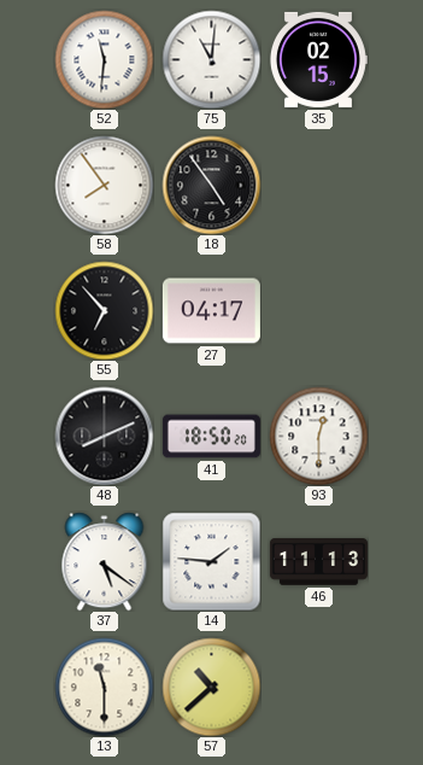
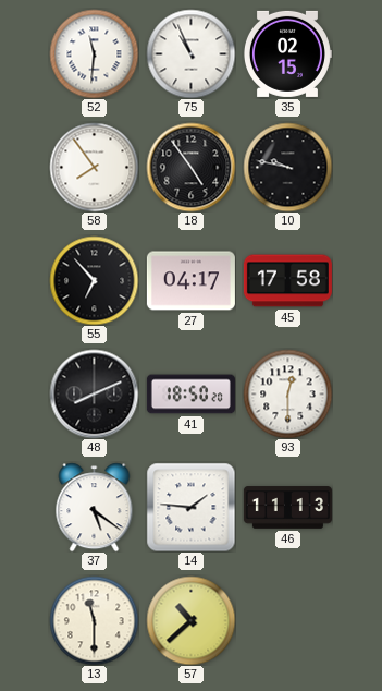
75: 11:01 -> 10:56 (190, 53)
10: none -> 9:47 (287, 167)
45: none -> 17:58 (287, 281)
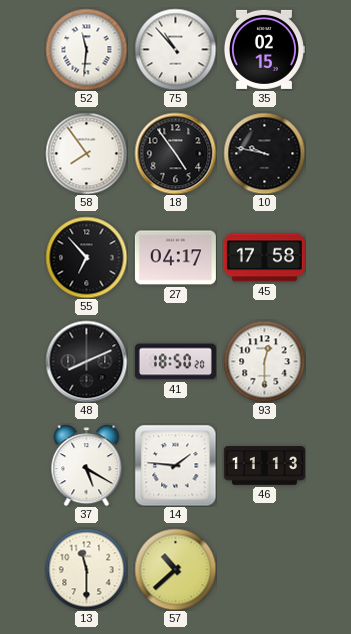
75: 10:56 -> 10:53 (175, 49)
37: 5:21 -> 5:20 (87, 465)
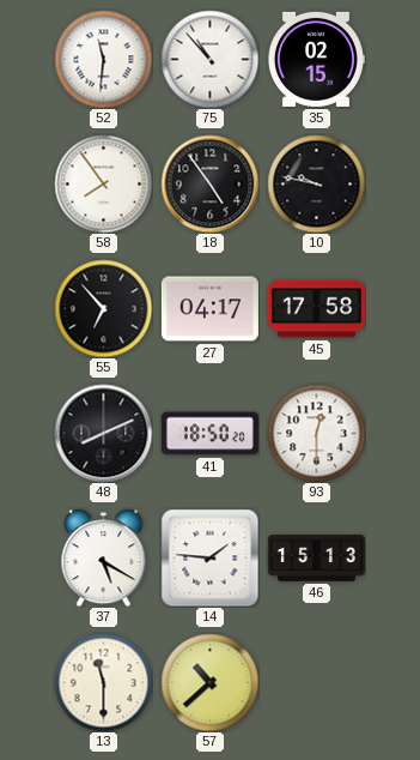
46: 11:13 -> 15:13 (316, 559)
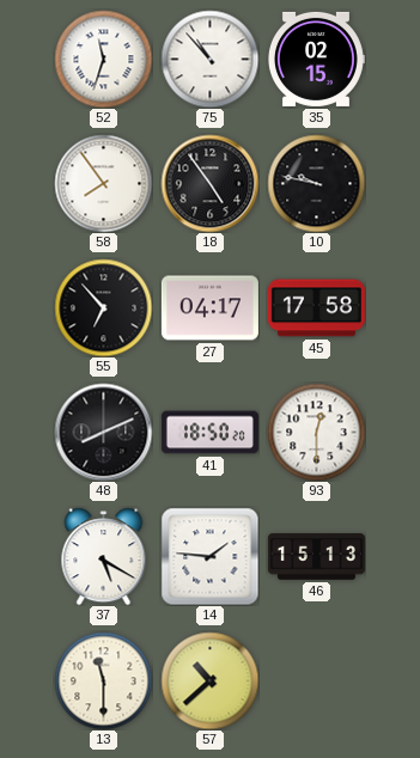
52: 11:31 -> 11:33 (103, 59)
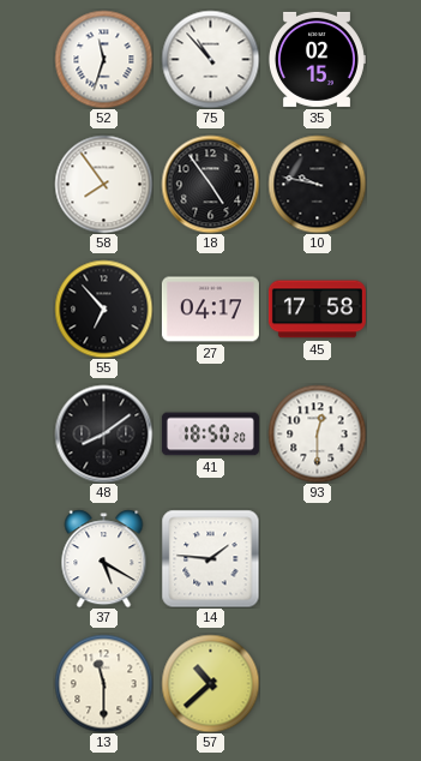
48: 8:11 -> 8:09 (103, 433)
46: 15:13 -> none (316, 557)
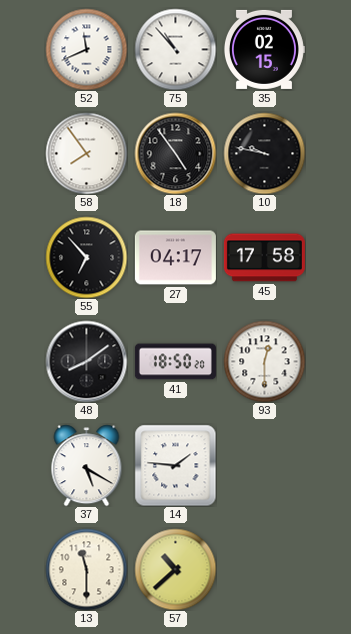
52: 11:33 -> 11:41 (86, 49)
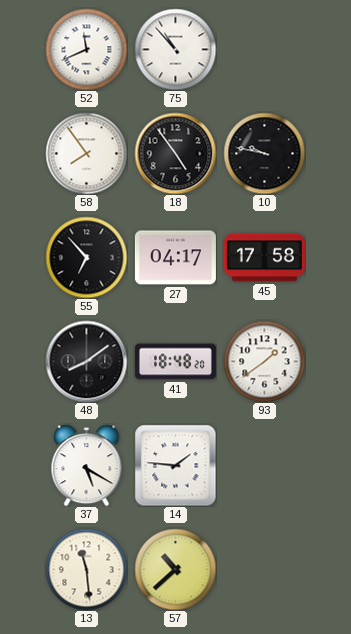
35: 02:15 -> none (264, 49)
41: 18:50 -> 18:48 (175, 362)
93: 12:30 -> 1:39 (264, 361)
13: 11:30 -> 11:29 (86, 569)
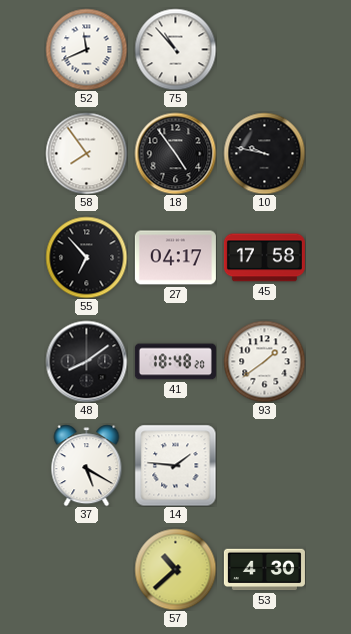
13: 11:29 -> none (86, 569)
53: none -> 4:30 (264, 570)
